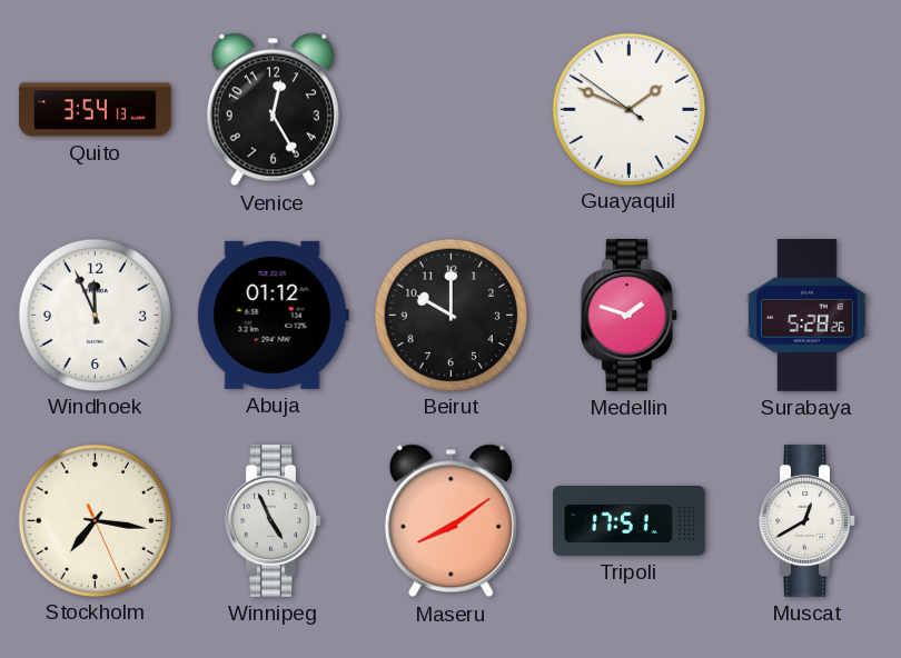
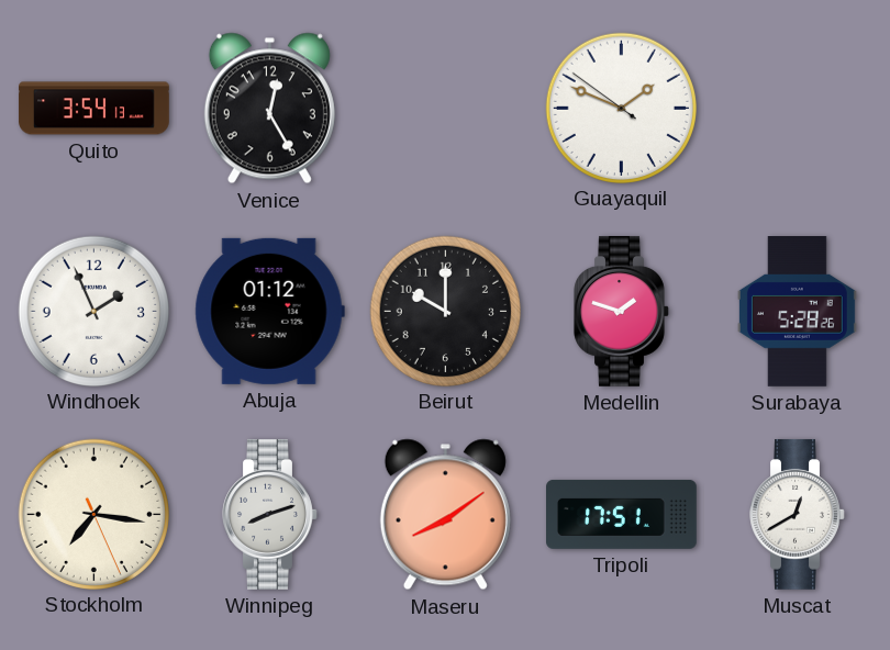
Windhoek: 11:56 -> 1:56 (93, 311)
Winnipeg: 4:56 -> 8:12 (270, 514)
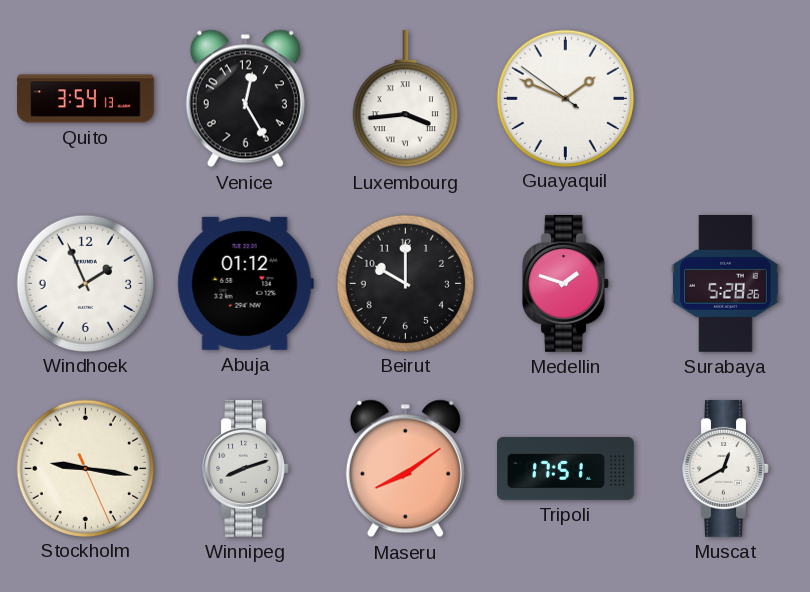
Luxembourg: none -> 3:44 (405, 99)
Stockholm: 7:16 -> 9:16 (85, 468)
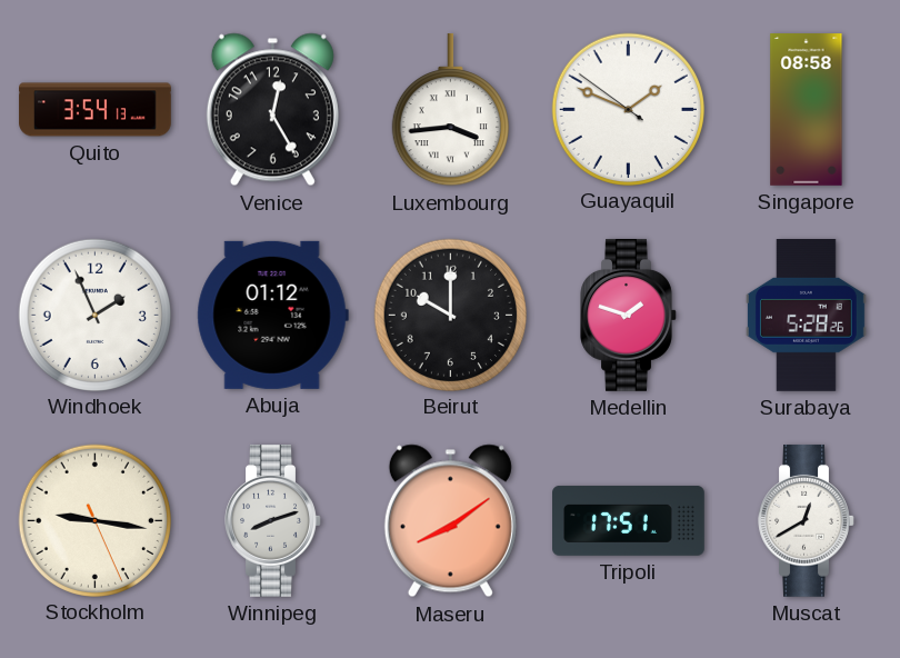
Singapore: none -> 08:58 (807, 110)
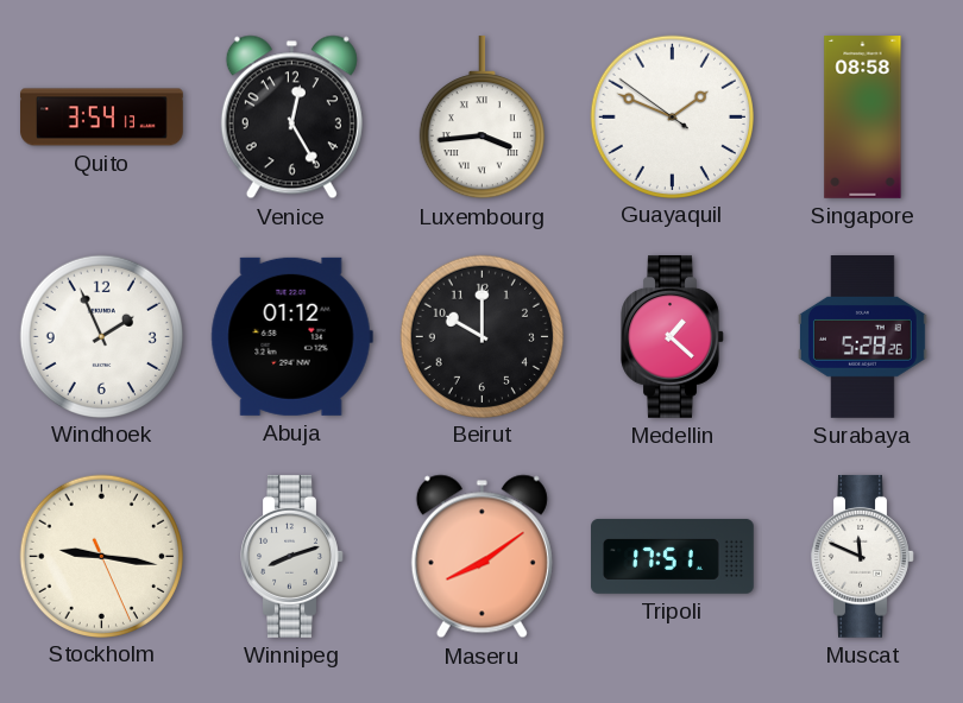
Medellin: 1:48 -> 1:22 (673, 336)
Muscat: 12:40 -> 11:49 (863, 556)
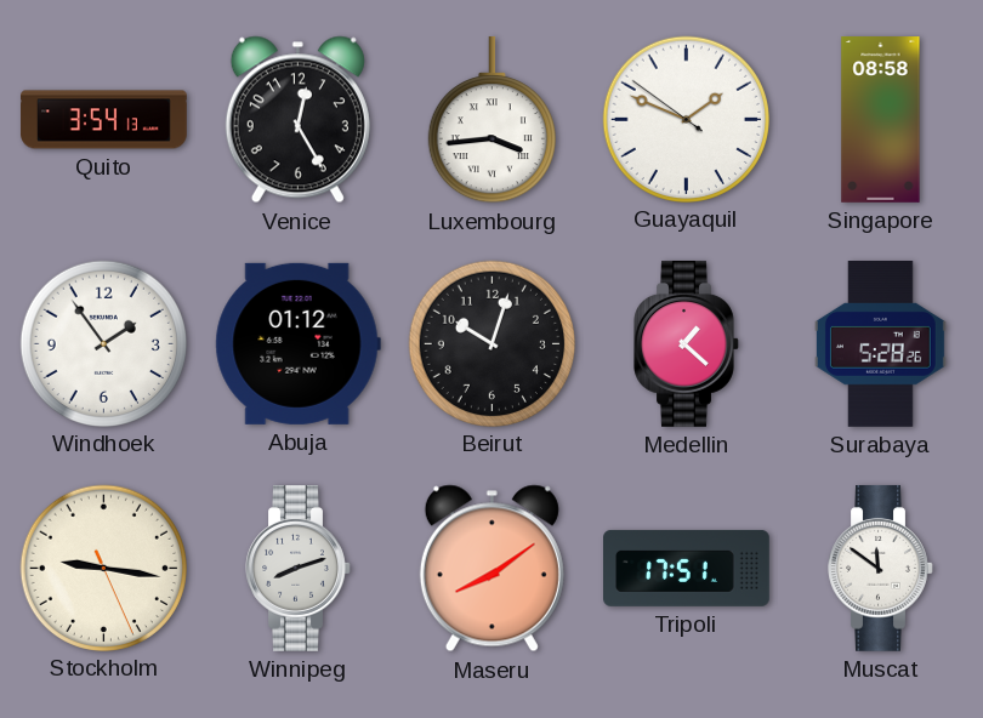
Windhoek: 1:56 -> 1:54 (103, 343)
Beirut: 10:00 -> 10:03 (492, 343)
Muscat: 11:49 -> 11:51 (881, 568)
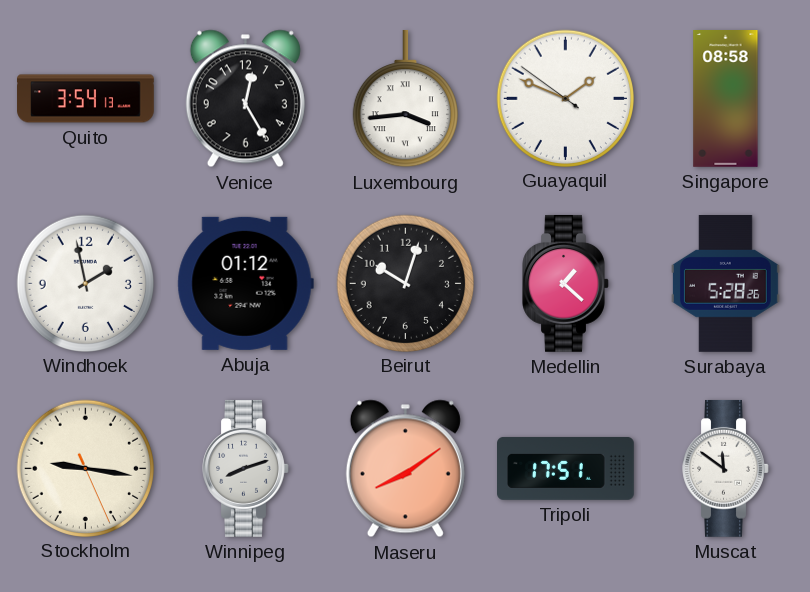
Windhoek: 1:54 -> 1:58 (85, 283)
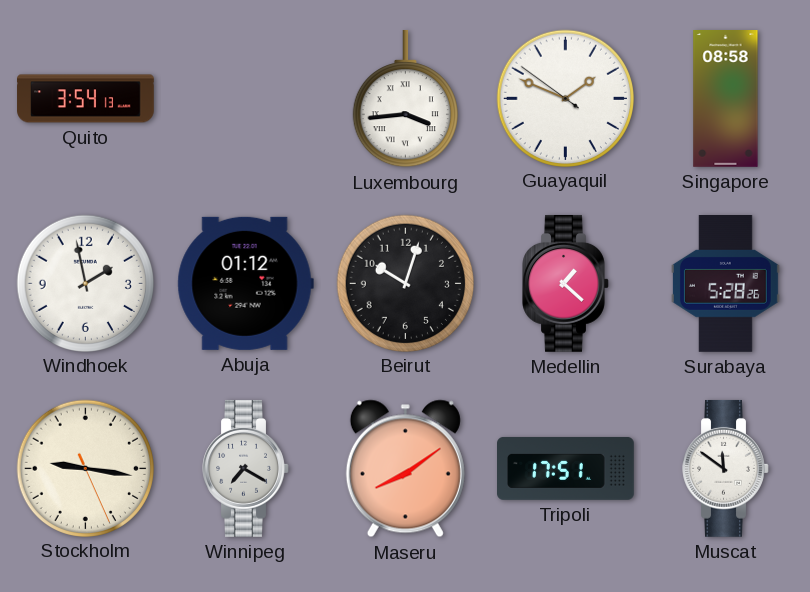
Venice: 12:25 -> none (245, 99)
Winnipeg: 8:12 -> 7:20 (246, 468)
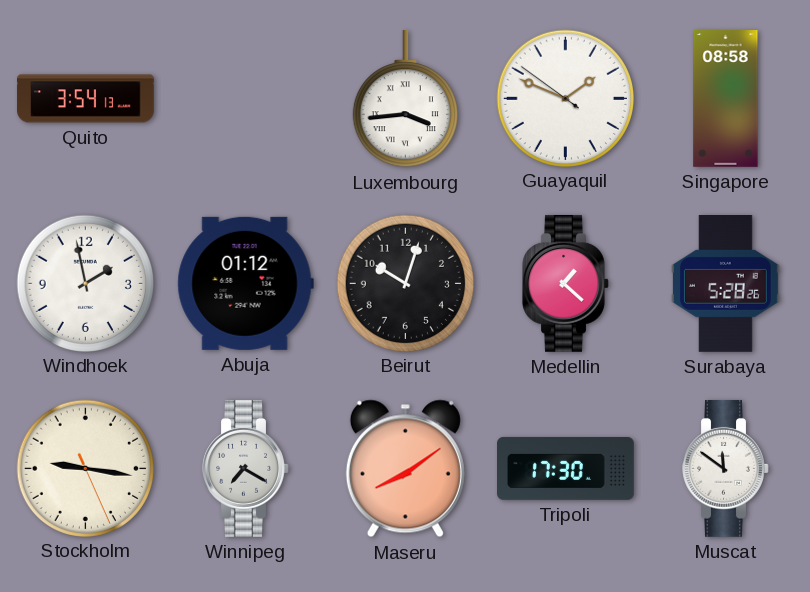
Tripoli: 17:51 -> 17:30 (566, 468)
